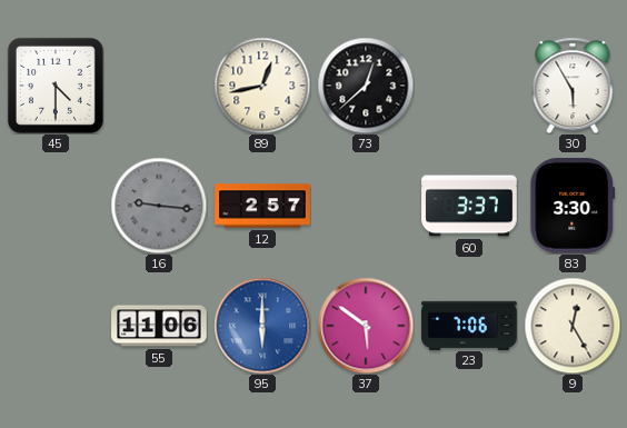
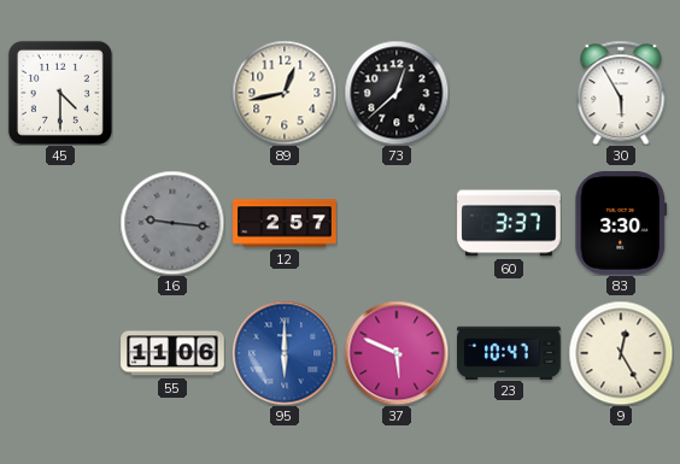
37: 5:51 -> 5:49 (397, 353)
23: 7:06 -> 10:47 (509, 352)
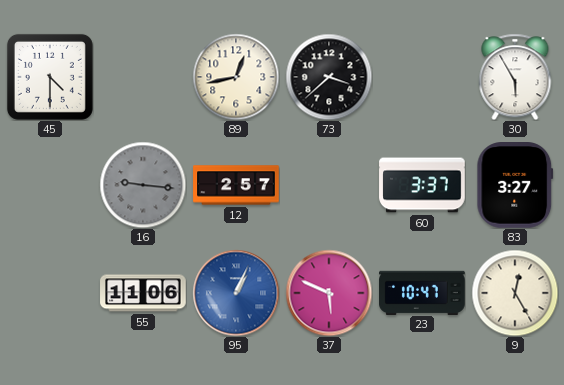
73: 12:38 -> 3:38 (329, 77)
83: 3:30 -> 3:27 (515, 186)
95: 6:00 -> 1:04 (236, 293)
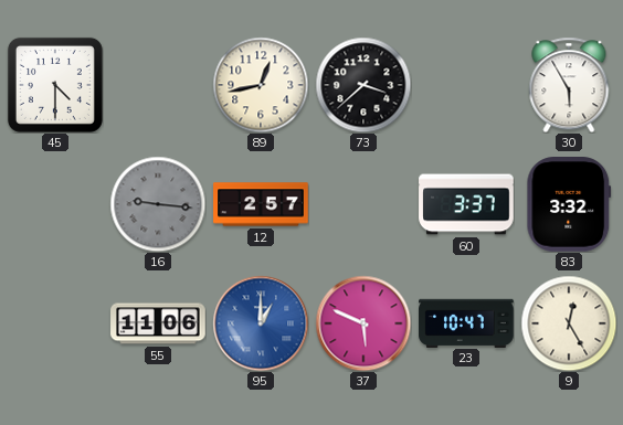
83: 3:27 -> 3:32 (569, 205)
95: 1:04 -> 1:00 (261, 323)
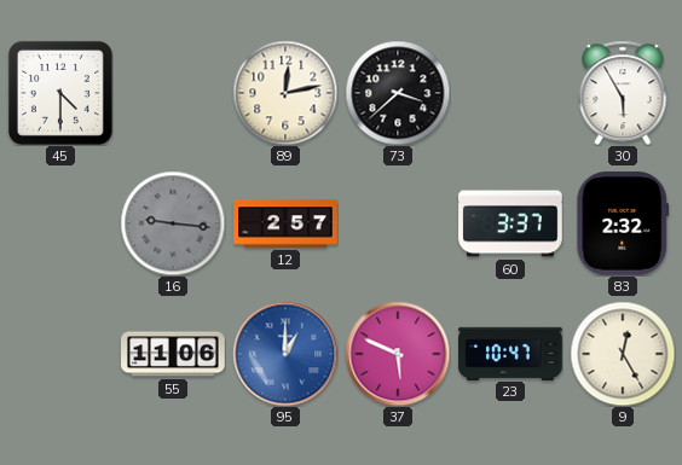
89: 12:43 -> 12:13 (285, 93)
83: 3:32 -> 2:32 (623, 225)
